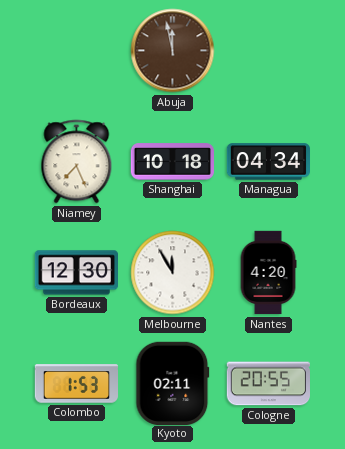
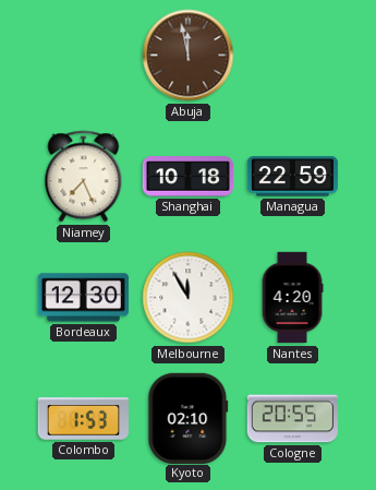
Managua: 04:34 -> 22:59 (292, 177)
Kyoto: 02:11 -> 02:10 (189, 418)
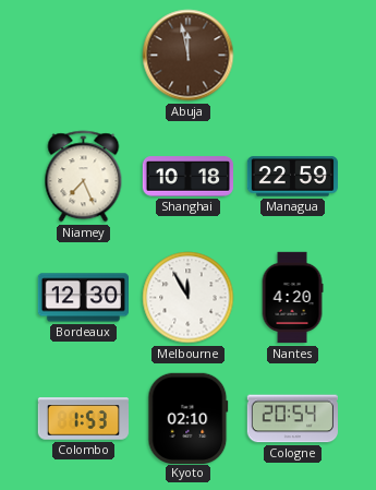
Cologne: 20:55 -> 20:54 (292, 419)
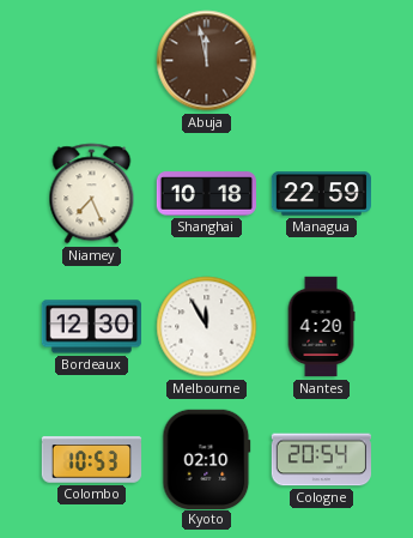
Colombo: 1:53 -> 10:53 (92, 460)
